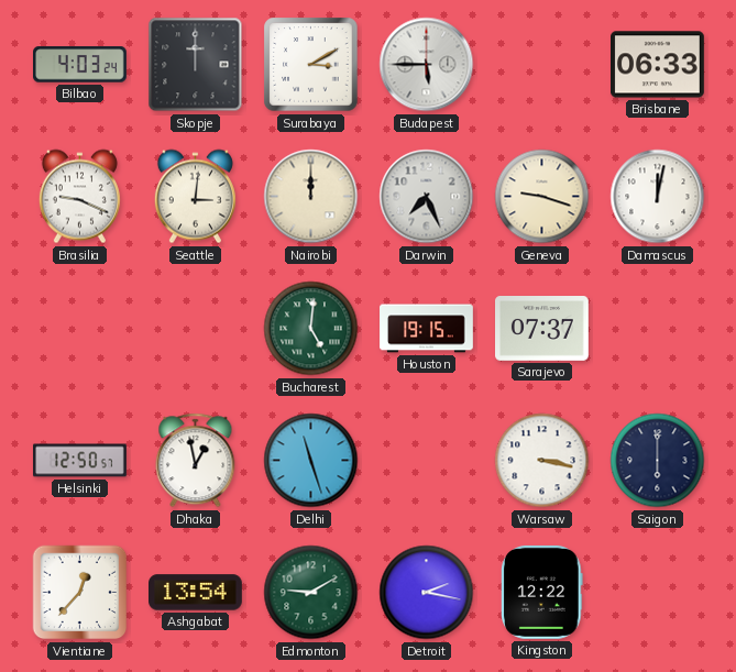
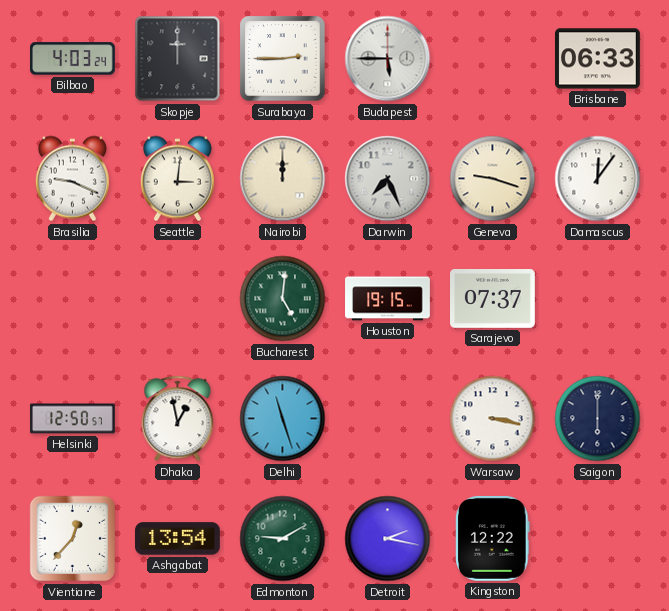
Surabaya: 3:10 -> 2:45 (283, 59)
Damascus: 12:02 -> 12:06 (598, 179)
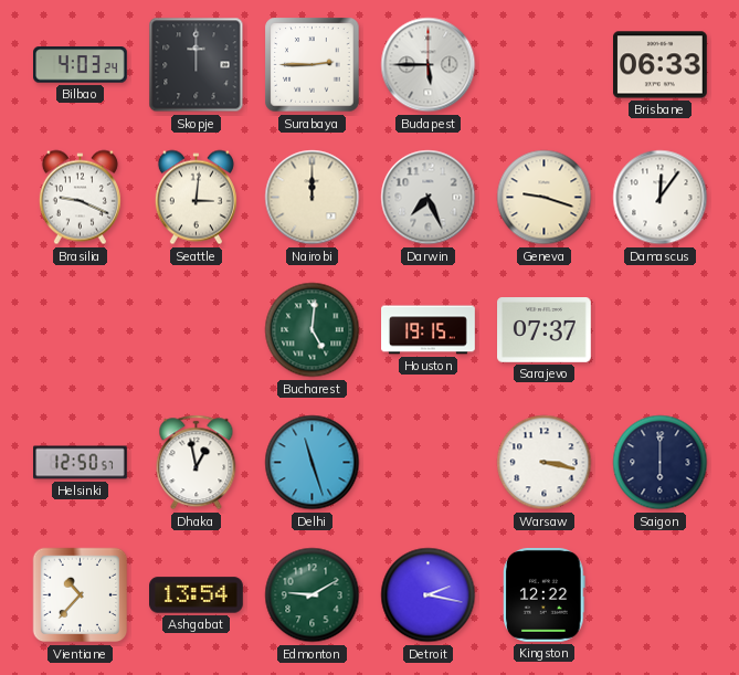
Vientiane: 12:37 -> 10:37 (81, 595)
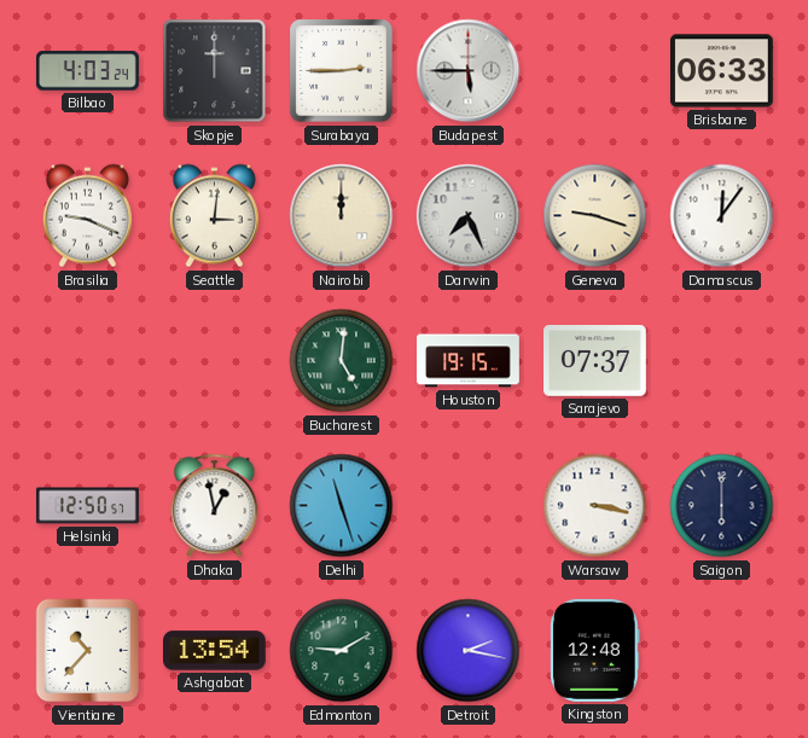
Kingston: 12:22 -> 12:48 (595, 650)
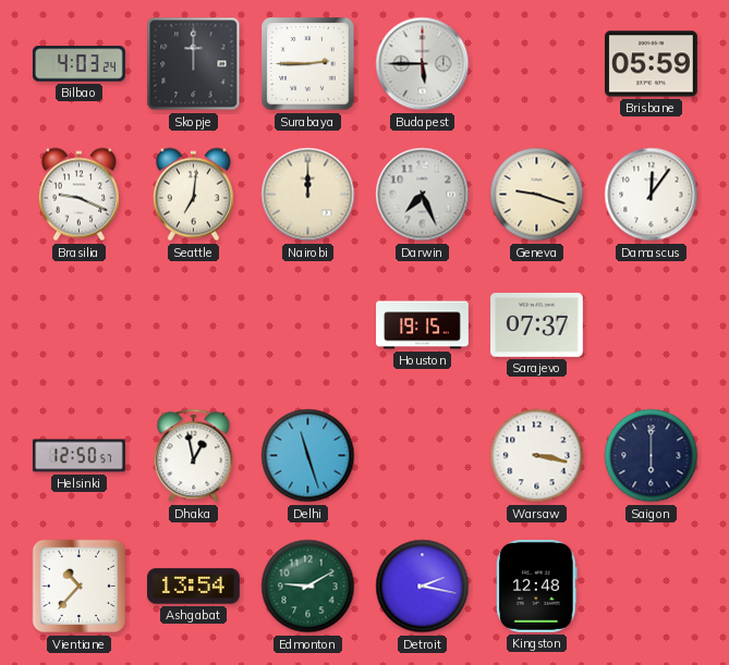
Brisbane: 06:33 -> 05:59 (652, 64)
Seattle: 3:01 -> 7:01 (193, 195)
Bucharest: 5:01 -> none (342, 361)
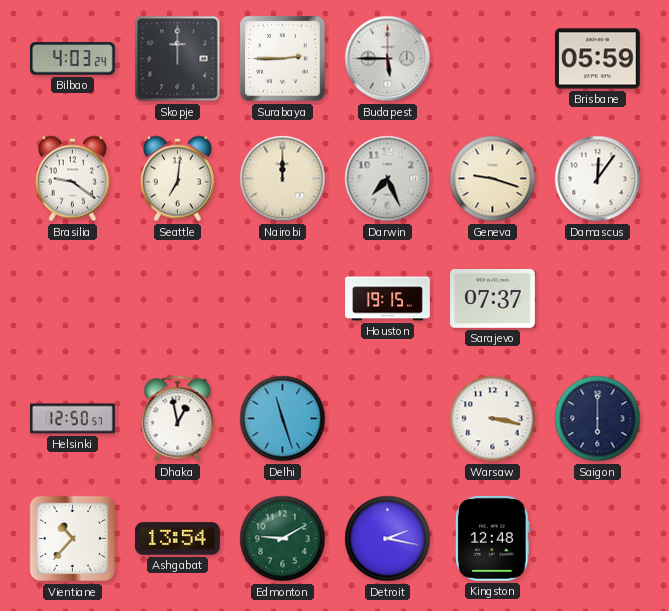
Brasilia: 9:19 -> 9:21 (72, 179)
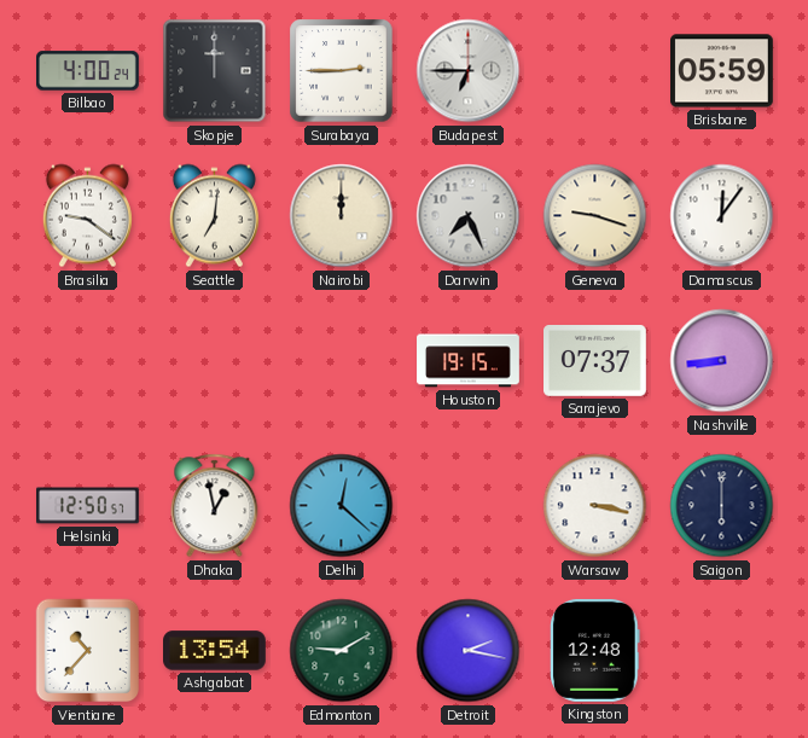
Bilbao: 4:03 -> 4:00 (88, 71)
Budapest: 5:45 -> 6:45 (469, 71)
Nashville: none -> 8:44 (722, 361)
Delhi: 11:27 -> 12:22 (342, 506)
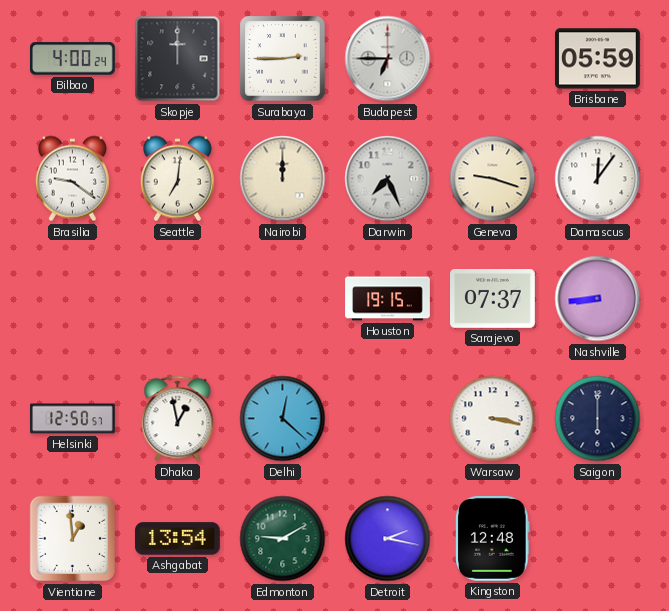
Vientiane: 10:37 -> 12:59 (73, 539)
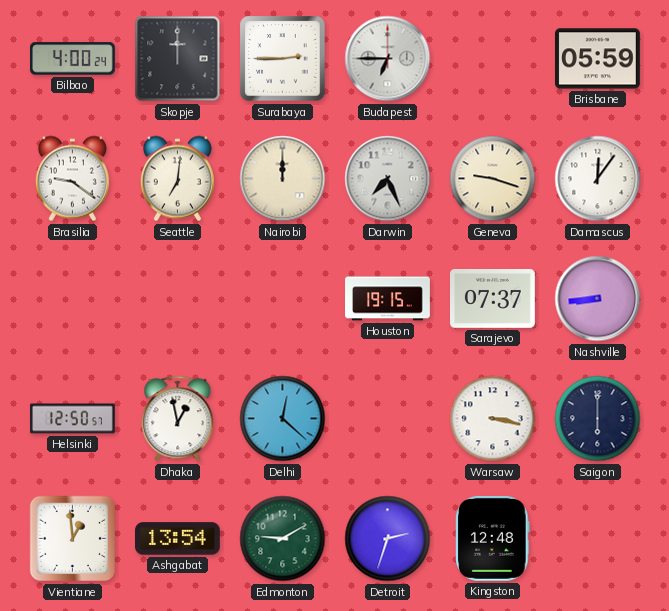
Detroit: 2:17 -> 2:33 (388, 539)
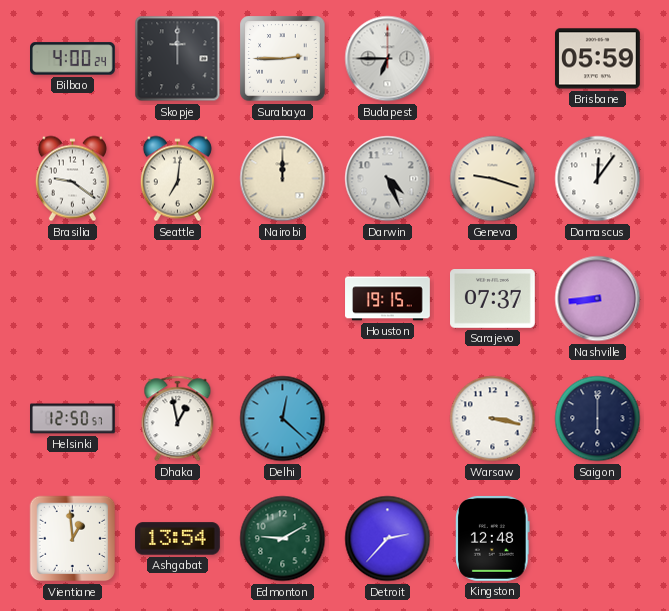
Darwin: 7:26 -> 4:26 (388, 179)
Detroit: 2:33 -> 2:37 (388, 539)
